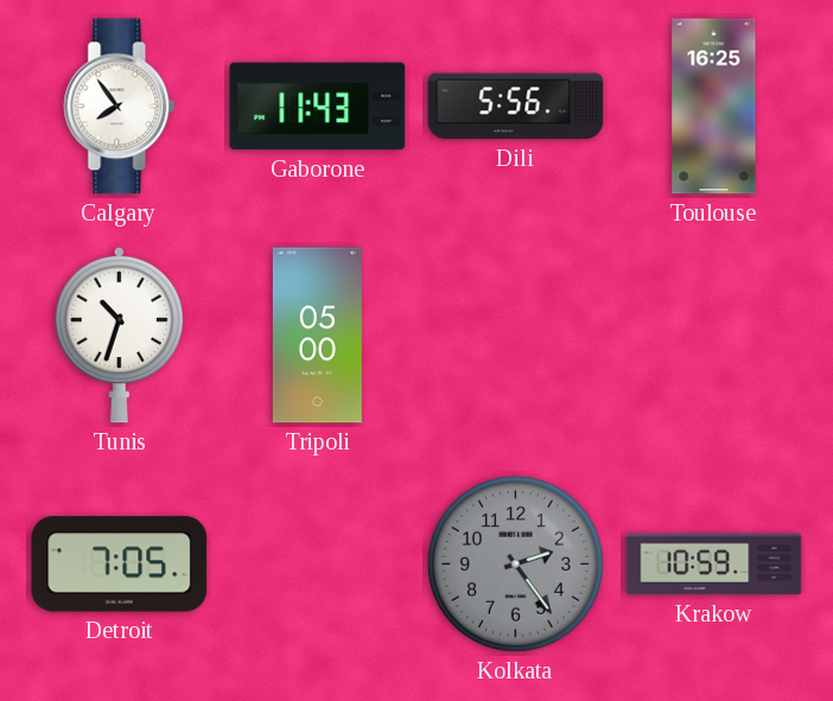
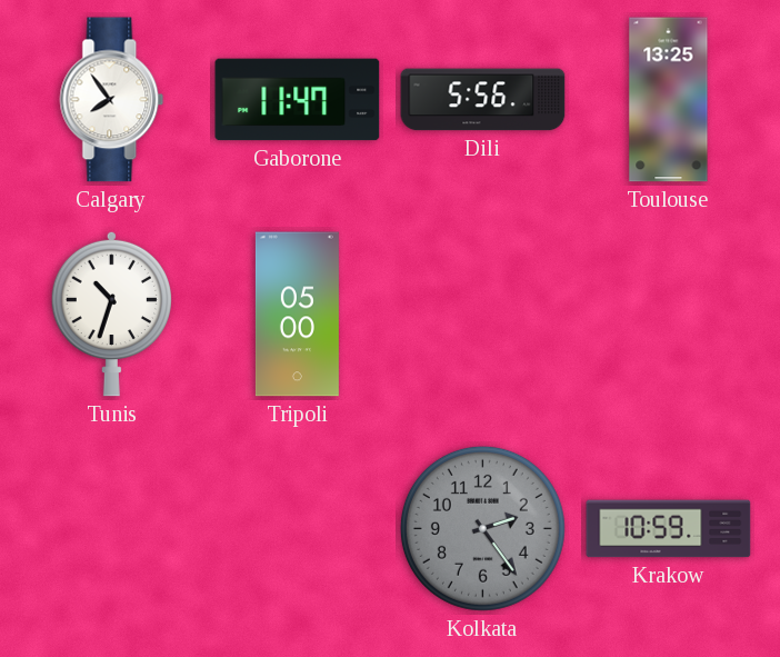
Gaborone: 11:43 -> 11:47 (298, 100)
Toulouse: 16:25 -> 13:25 (669, 100)
Detroit: 7:05 -> none (120, 565)
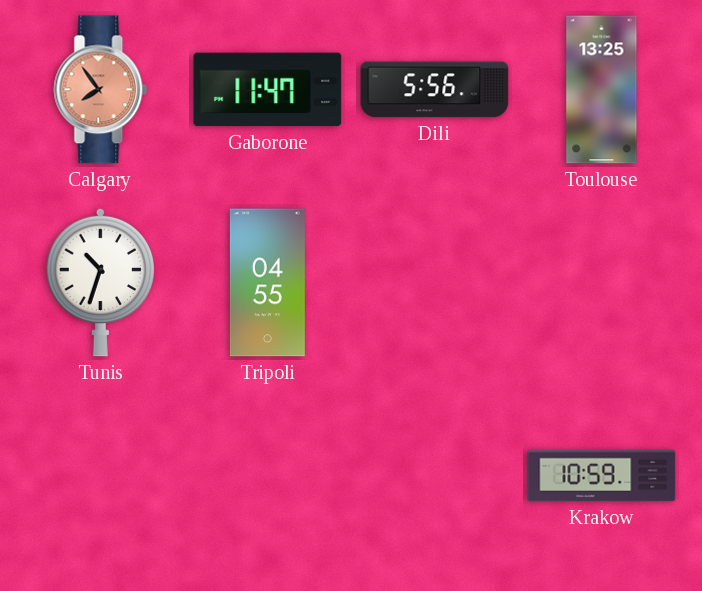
Calgary dial: white -> salmon (101, 90)
Tripoli: 05:00 -> 04:55 (267, 283)
Kolkata: 2:24 -> none (482, 528)
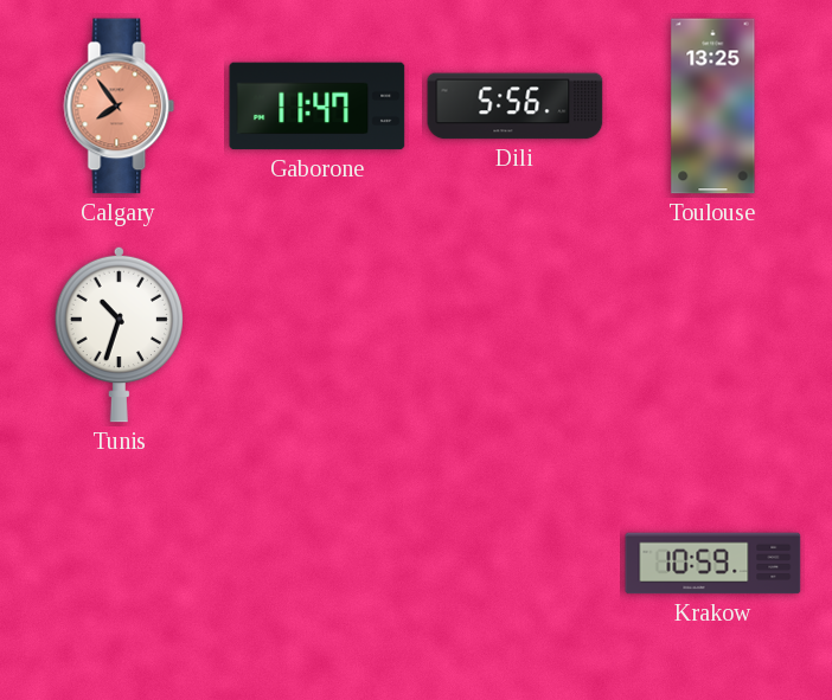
Tripoli: 04:55 -> none (267, 283)
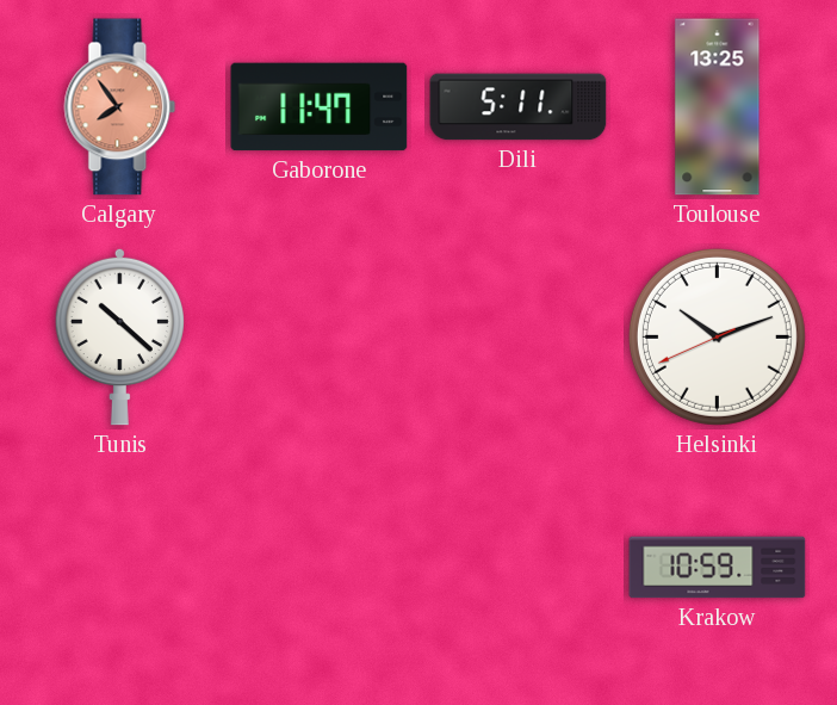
Dili: 5:56 -> 5:11 (519, 107)
Tunis: 10:33 -> 10:22 (119, 336)
Helsinki: none -> 10:11 (717, 336)
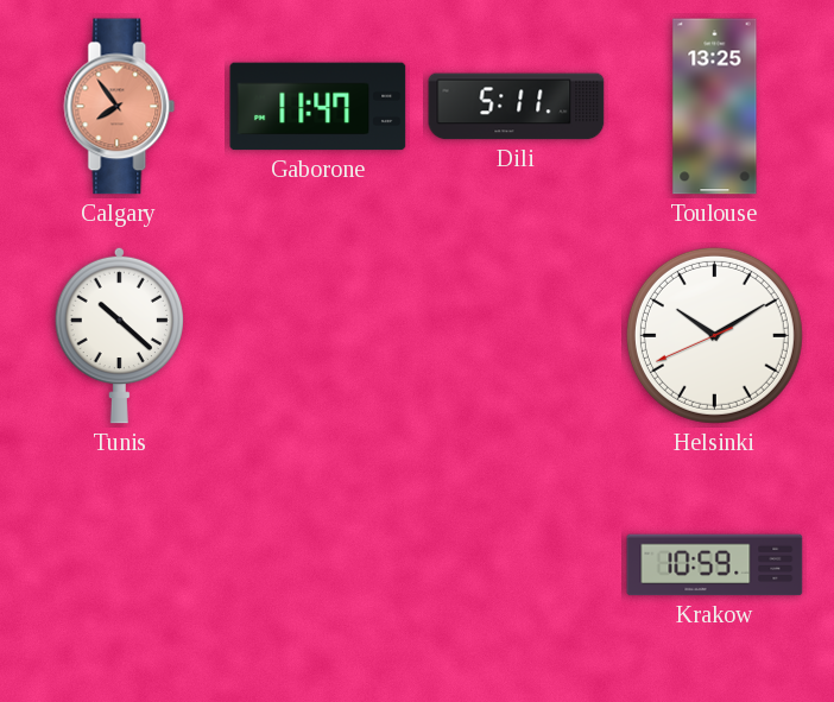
Helsinki: 10:11 -> 10:09 (714, 335)
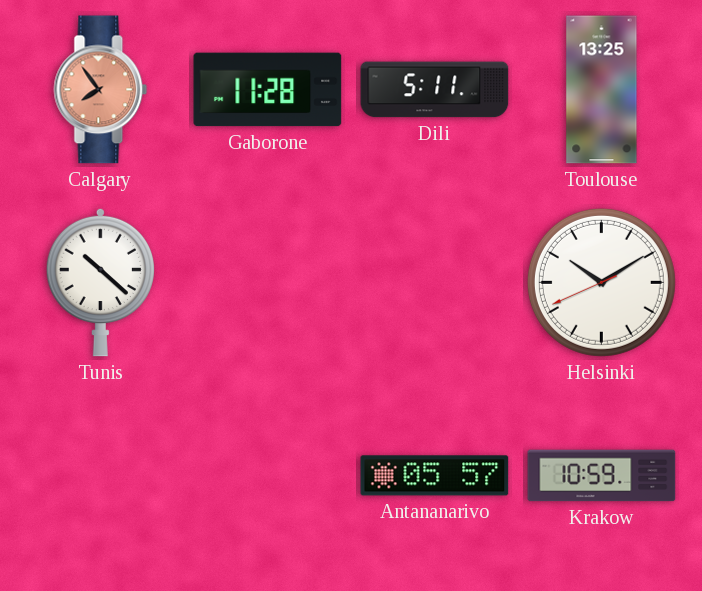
Gaborone: 11:47 -> 11:28 (268, 90)
Antananarivo: none -> 05:57 (435, 476)
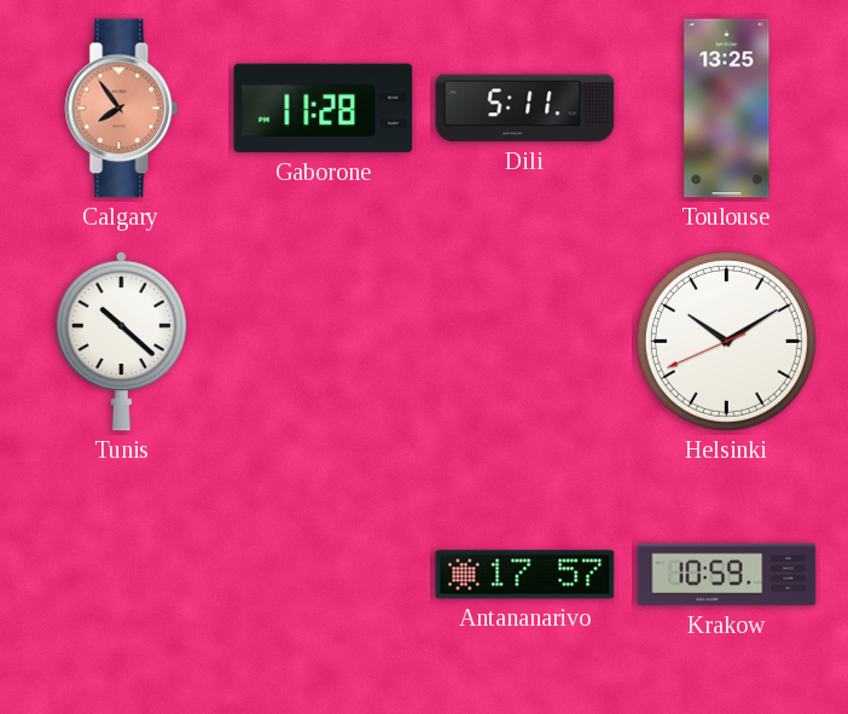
Antananarivo: 05:57 -> 17:57 (525, 575)
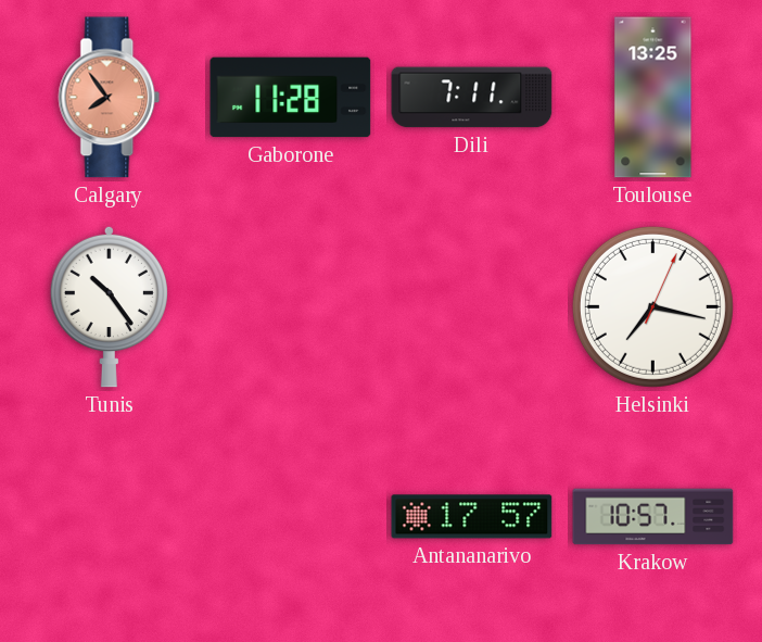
Dili: 5:11 -> 7:11 (472, 98)
Tunis: 10:22 -> 10:24 (109, 306)
Helsinki: 10:09 -> 7:17 (652, 306)
Krakow: 10:59 -> 10:57 (653, 517)
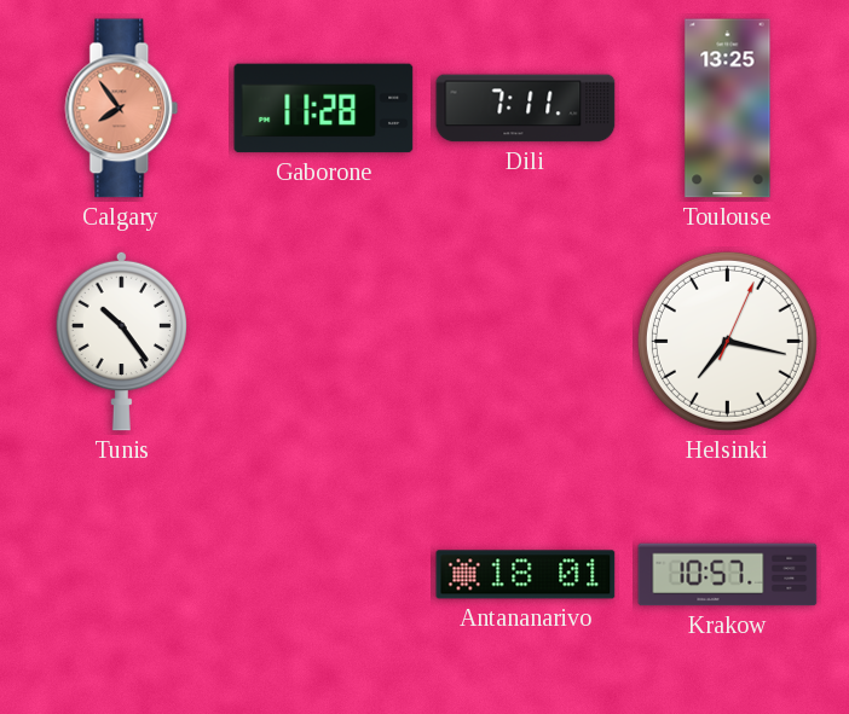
Antananarivo: 17:57 -> 18:01 (526, 575)
